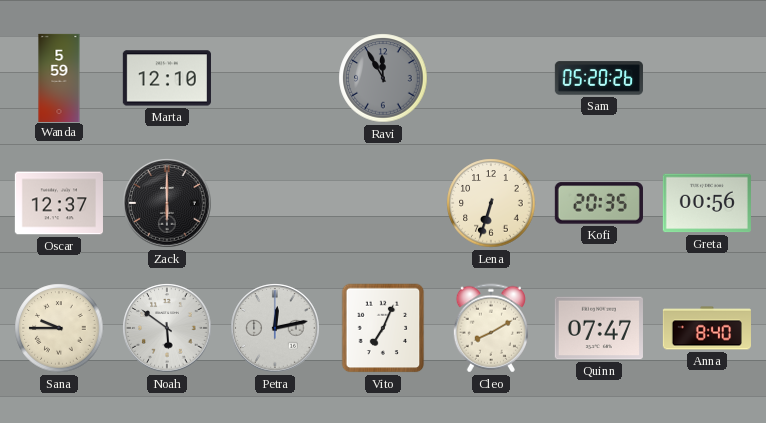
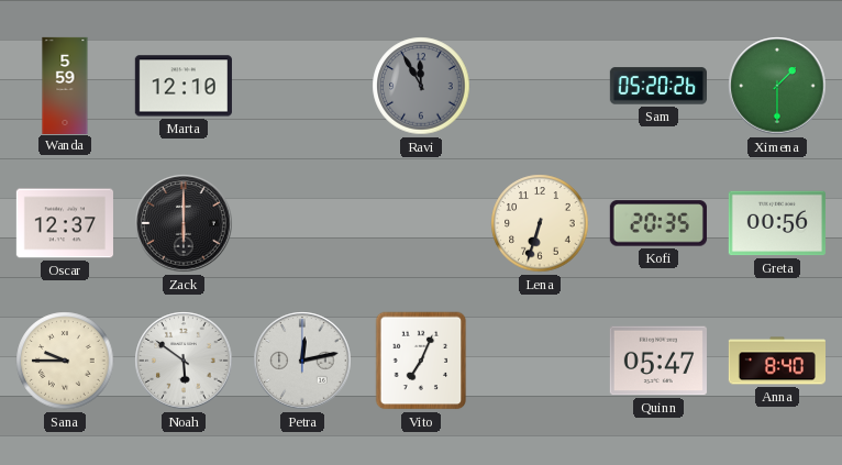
Ximena: none -> 1:30 (777, 86)
Cleo: 8:10 -> none (491, 328)
Quinn: 07:47 -> 05:47 (658, 361)
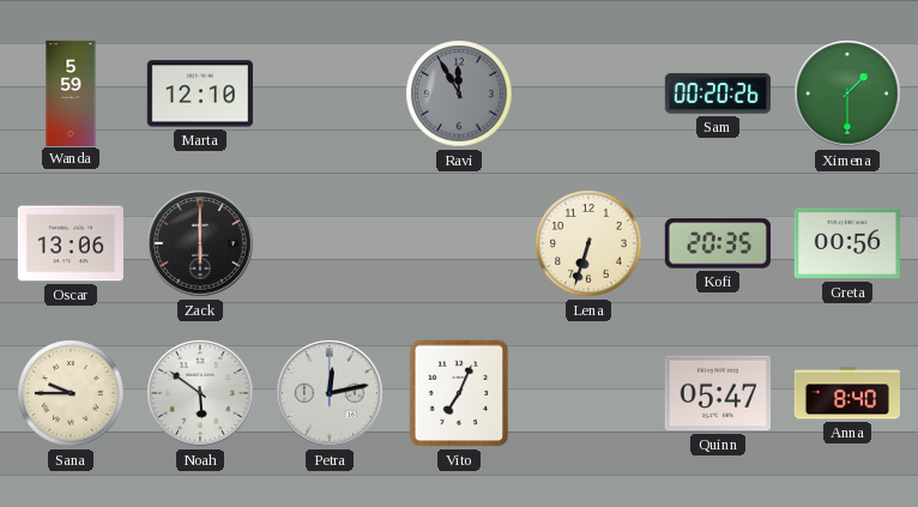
Sam: 05:20 -> 00:20 (717, 93)
Oscar: 12:37 -> 13:06 (71, 243)
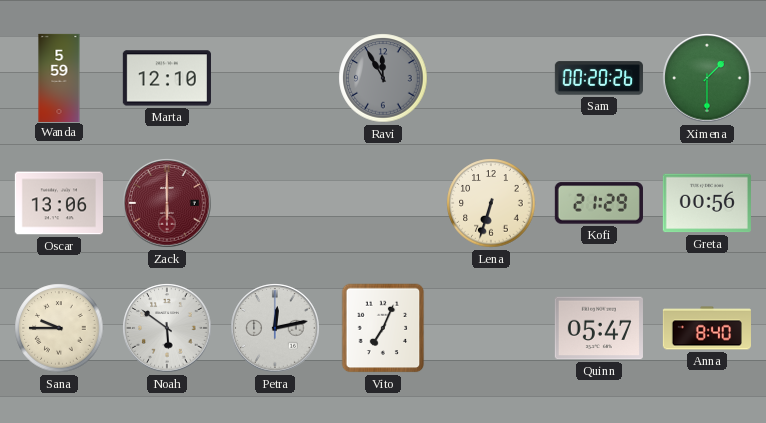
Zack dial: black -> burgundy (167, 203)
Kofi: 20:35 -> 21:29 (599, 203)
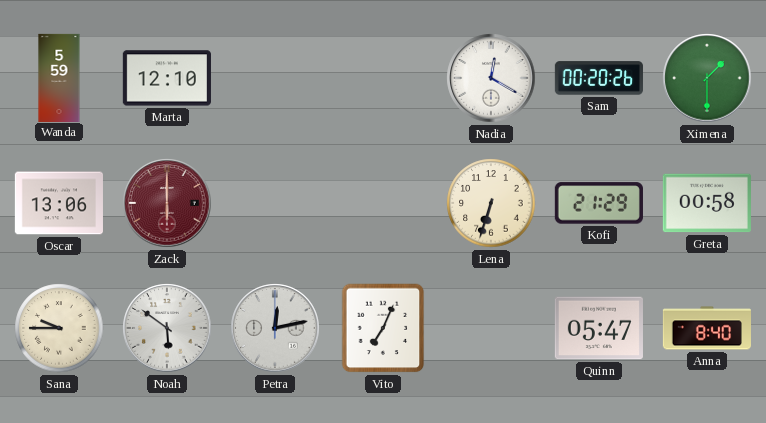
Ravi: 11:55 -> none (383, 78)
Nadia: none -> 12:20 (491, 78)
Greta: 00:56 -> 00:58 (707, 203)
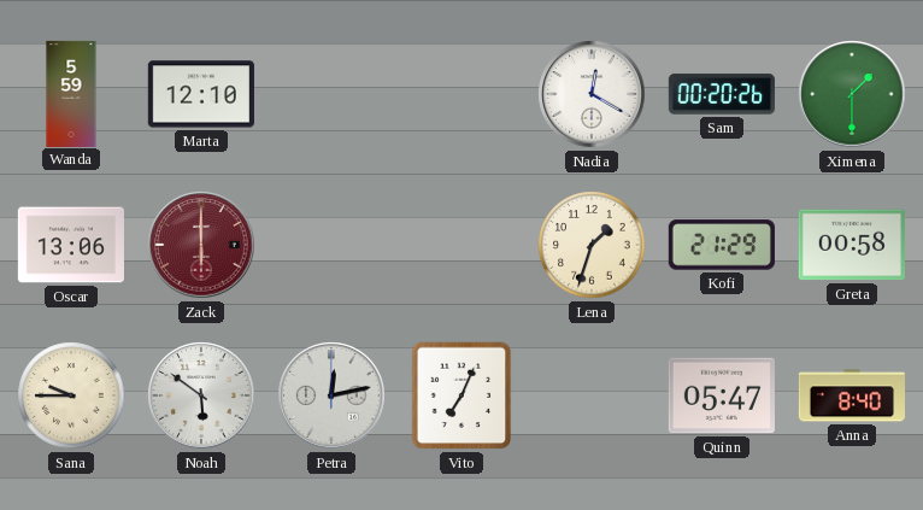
Lena: 6:33 -> 1:33 (592, 245)
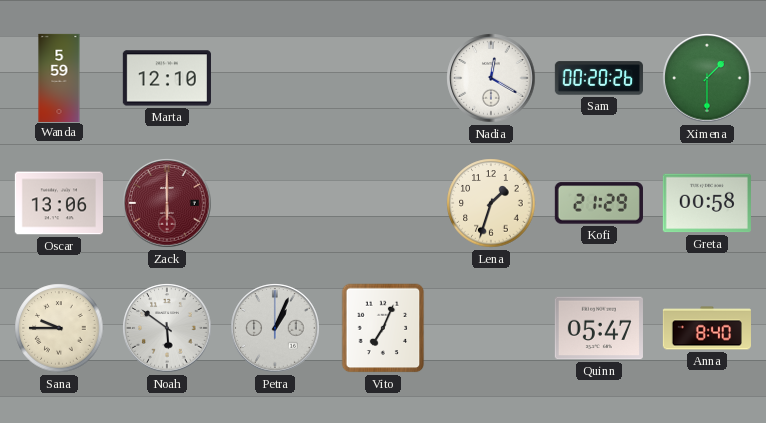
Petra: 12:13 -> 1:04 (275, 328)
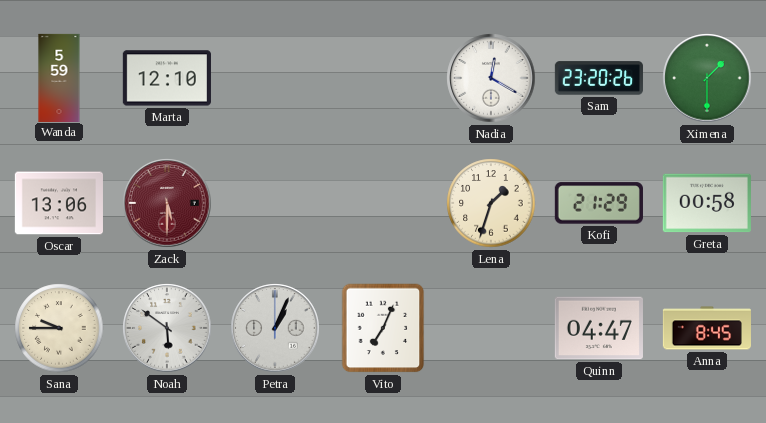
Sam: 00:20 -> 23:20 (598, 78)
Zack: 6:00 -> 5:30 (167, 203)
Quinn: 05:47 -> 04:47 (599, 328)
Anna: 8:40 -> 8:45 (706, 328)
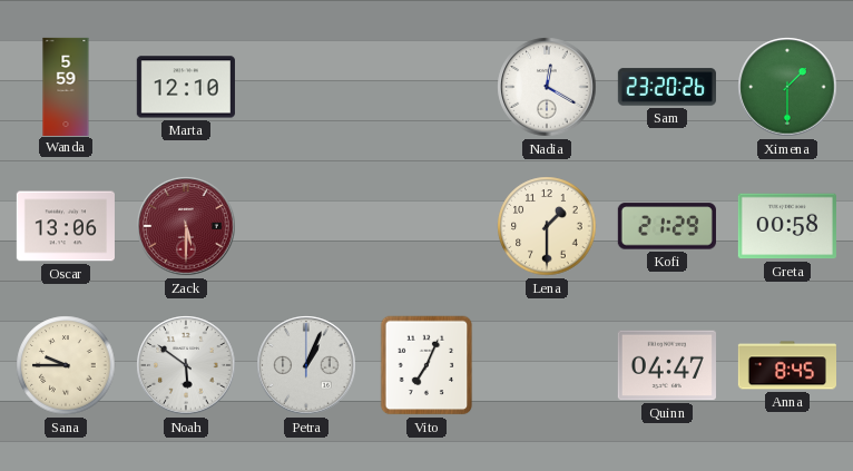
Lena: 1:33 -> 1:30 (547, 226)
